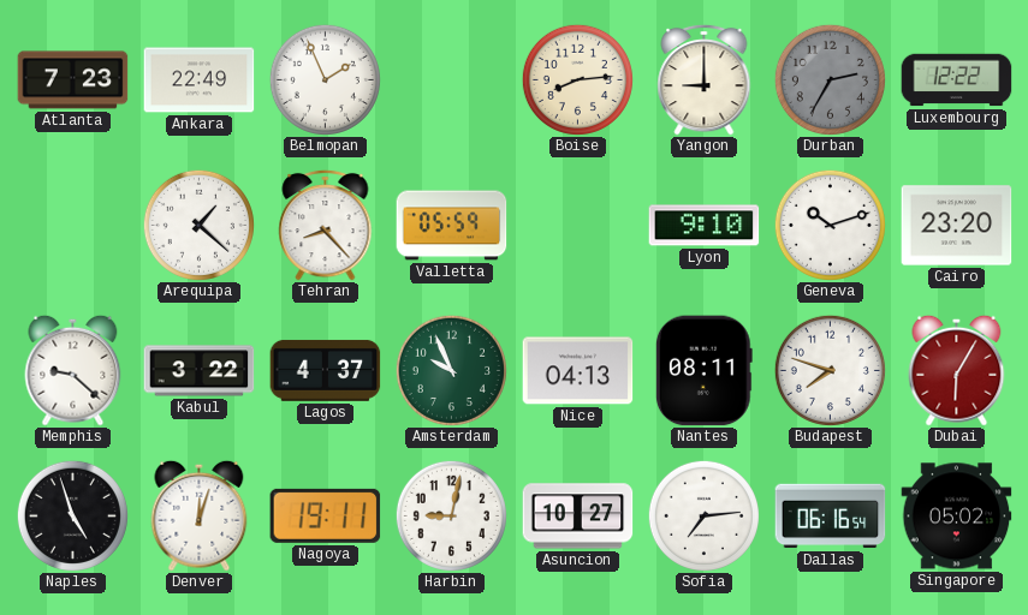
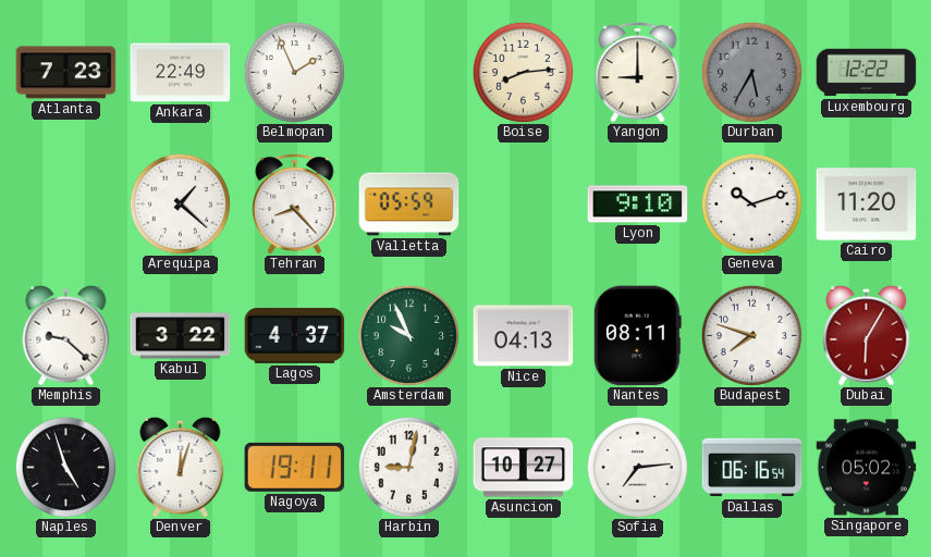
Durban: 2:35 -> 5:35 (751, 72)
Cairo: 23:20 -> 11:20 (867, 205)
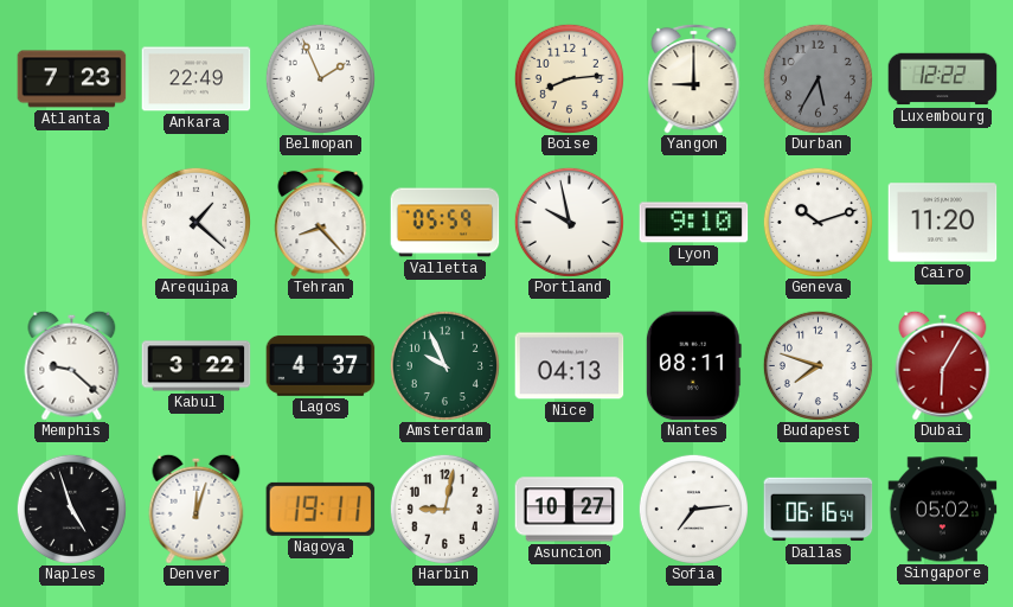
Portland: none -> 9:58 (569, 222)
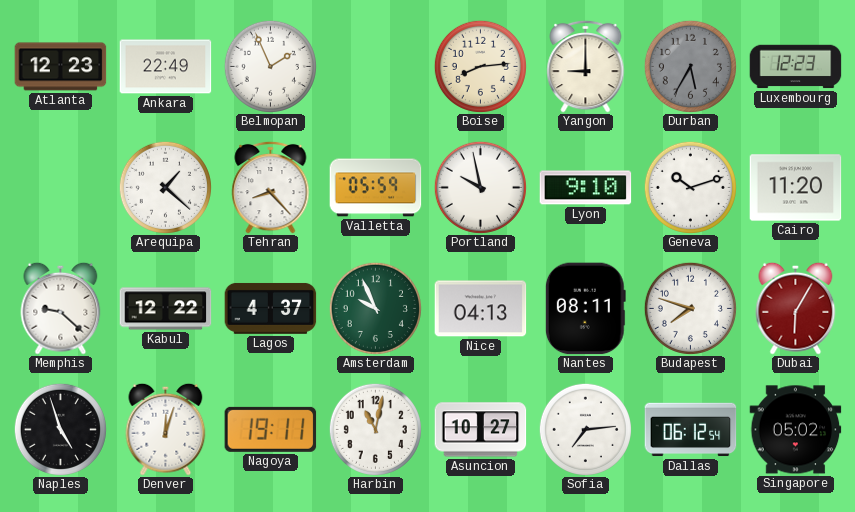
Atlanta: 7:23 -> 12:23 (61, 67)
Luxembourg: 12:22 -> 12:23 (796, 67)
Kabul: 3:22 -> 12:22 (166, 309)
Harbin: 9:02 -> 11:02 (375, 429)
Dallas: 06:16 -> 06:12 (691, 430)
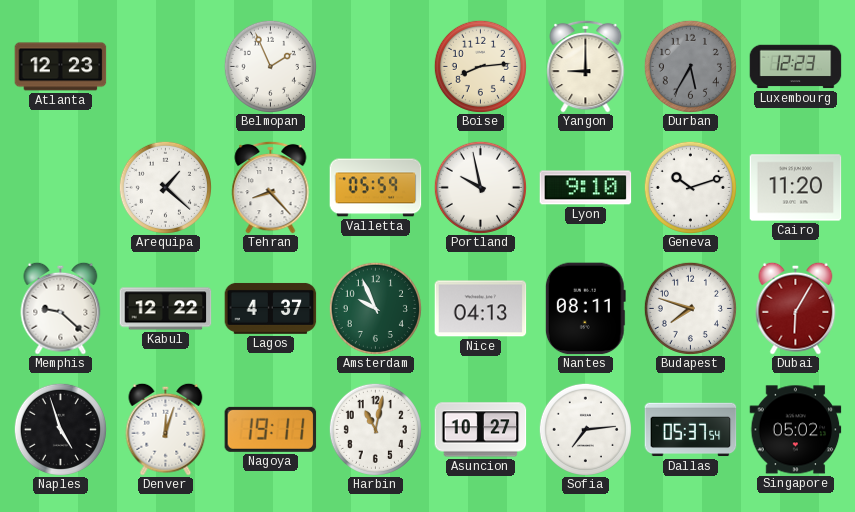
Ankara: 22:49 -> none (166, 67)
Dallas: 06:12 -> 05:37 (691, 430)
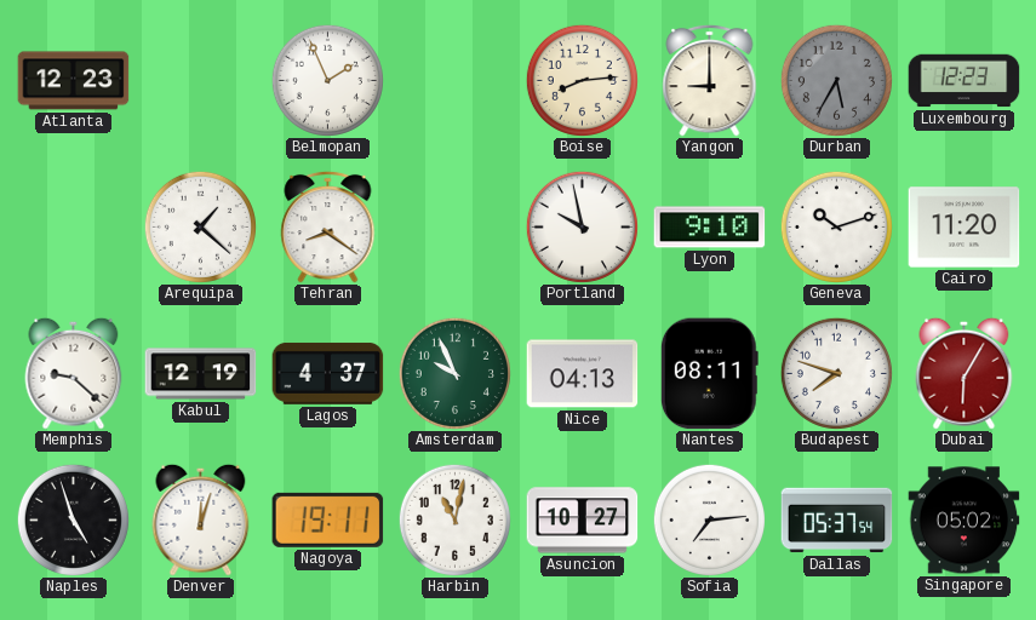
Tehran: 8:23 -> 8:21 (328, 226)
Valletta: 05:59 -> none (376, 188)
Kabul: 12:22 -> 12:19 (201, 374)
